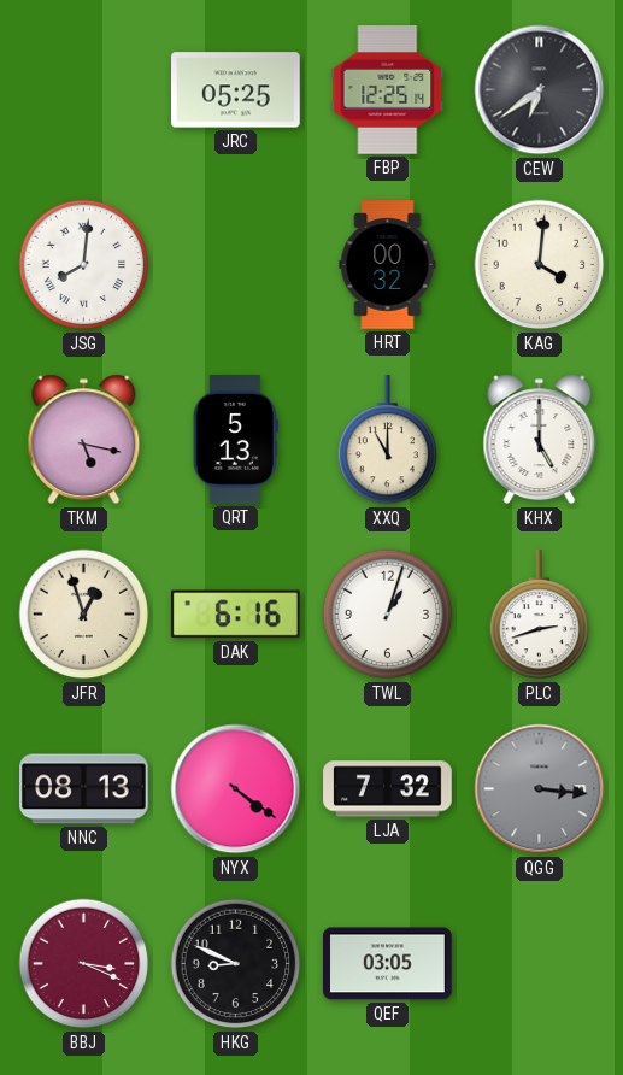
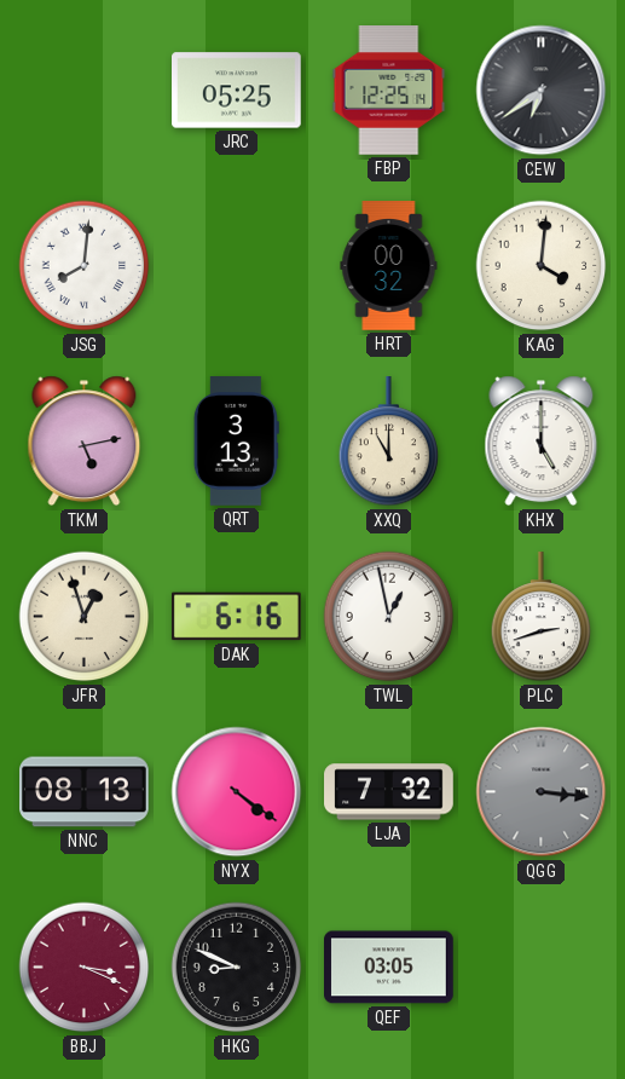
TKM: 5:17 -> 5:13 (85, 442)
QRT: 5:13 -> 3:13 (236, 442)
TWL: 1:03 -> 12:58 (389, 617)
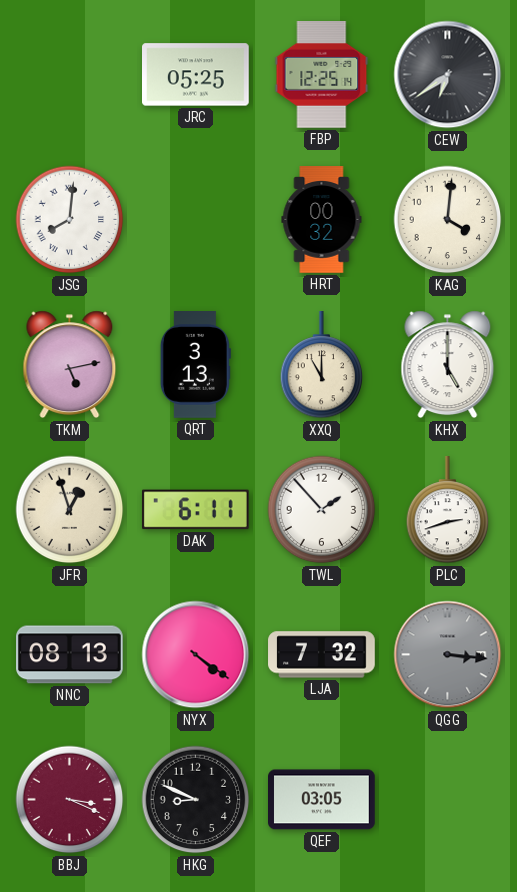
DAK: 6:16 -> 6:11 (195, 510)
TWL: 12:58 -> 1:53 (322, 510)
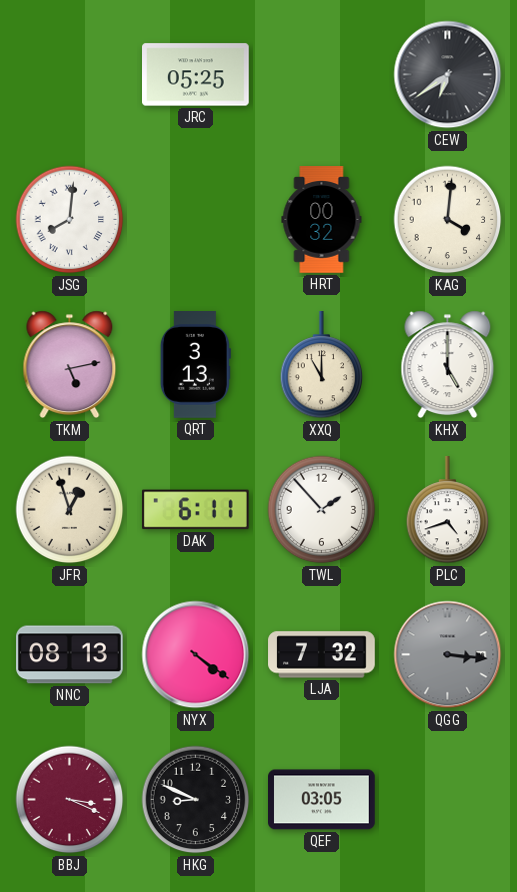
FBP: 12:25 -> none (322, 75)
PLC: 2:42 -> 4:42 (448, 511)
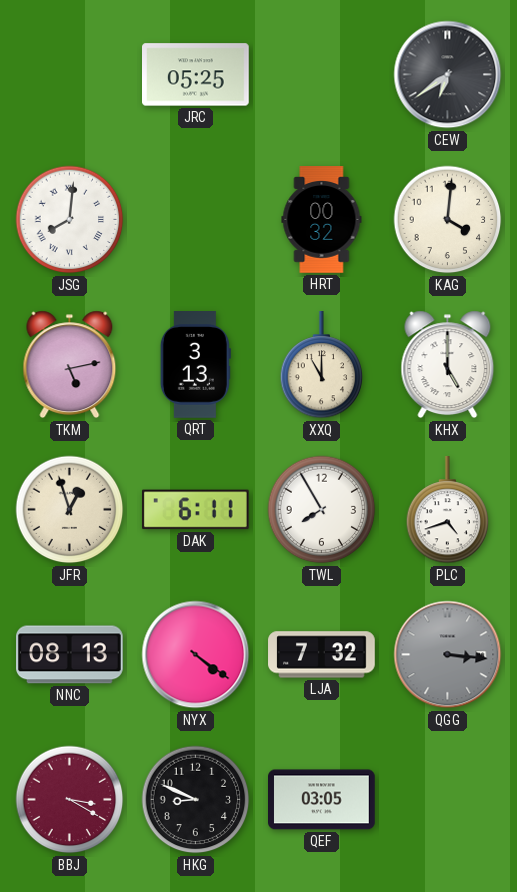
TWL: 1:53 -> 7:55 (322, 510)
BBJ: 3:19 -> 3:20 (70, 800)
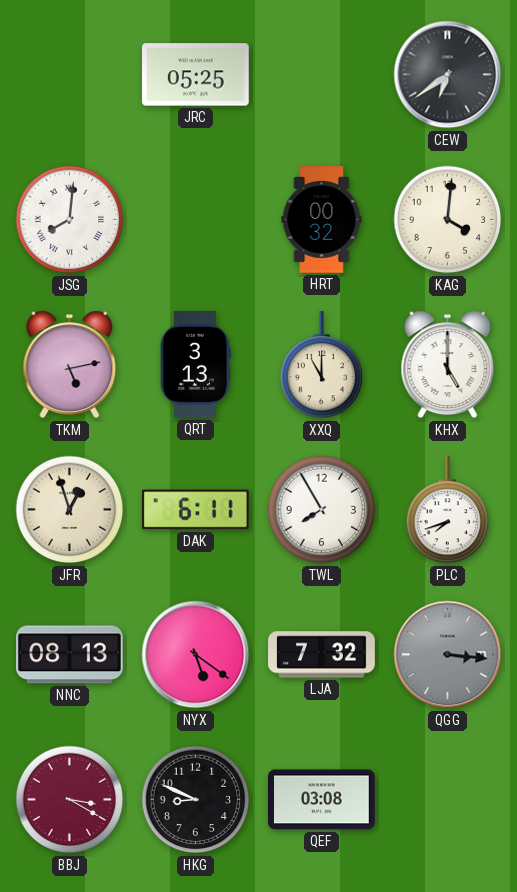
PLC: 4:42 -> 7:42 (448, 511)
NYX: 4:21 -> 5:21 (196, 655)
QEF: 03:05 -> 03:08 (322, 800)
